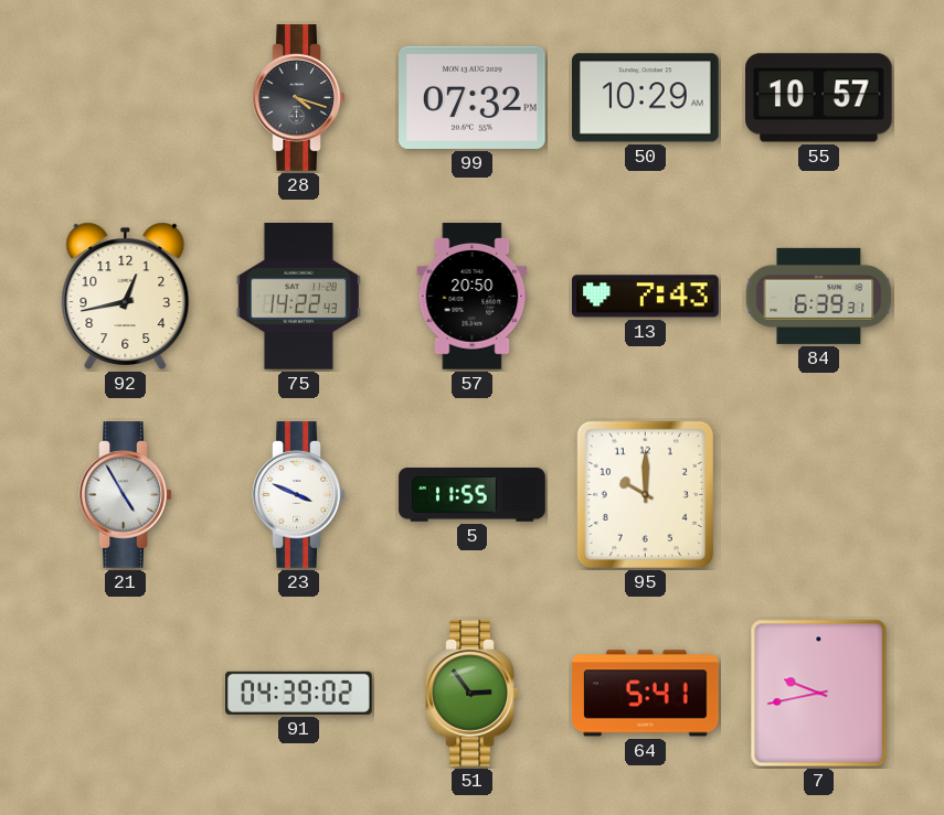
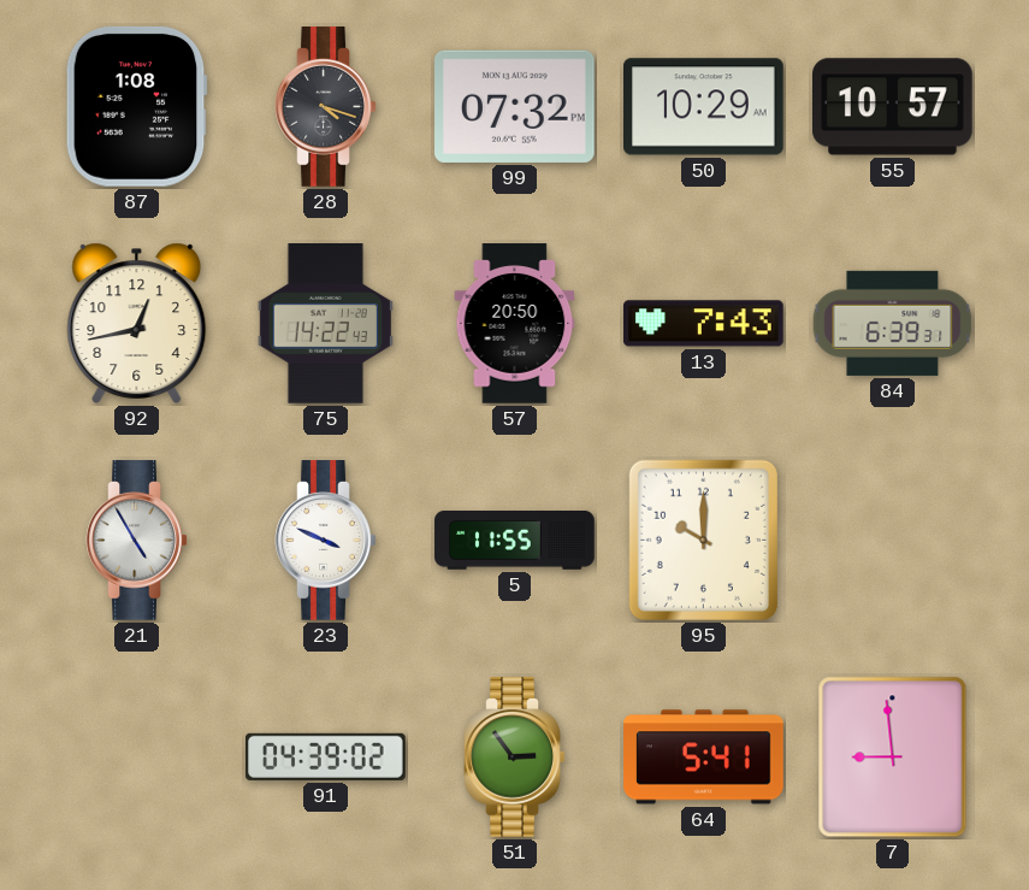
87: none -> 1:08 (136, 106)
7: 9:43 -> 8:59 (893, 758)
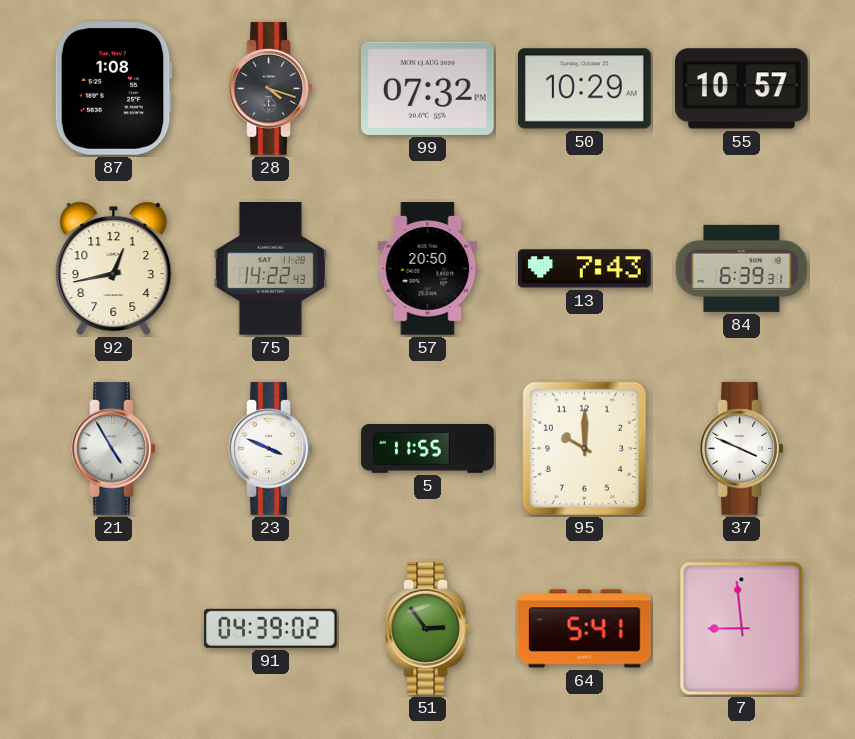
37: none -> 3:49 (742, 449)
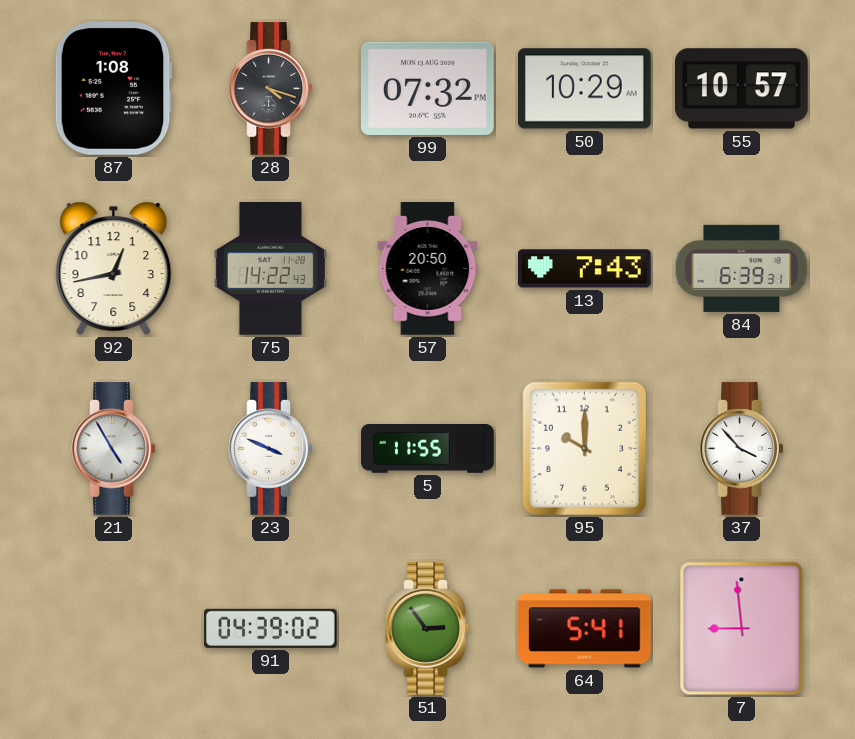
37: 3:49 -> 3:53 (742, 449)
